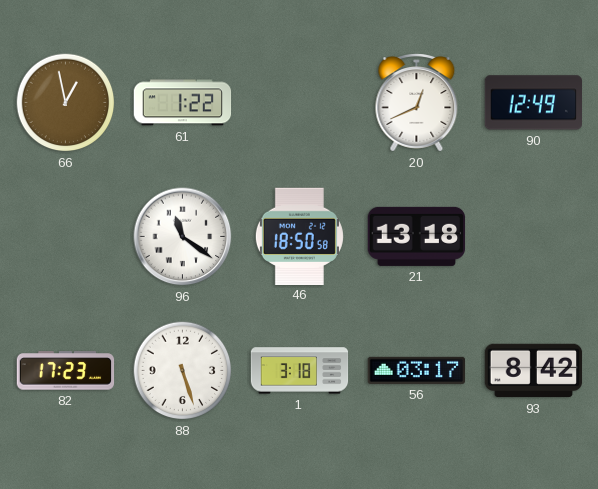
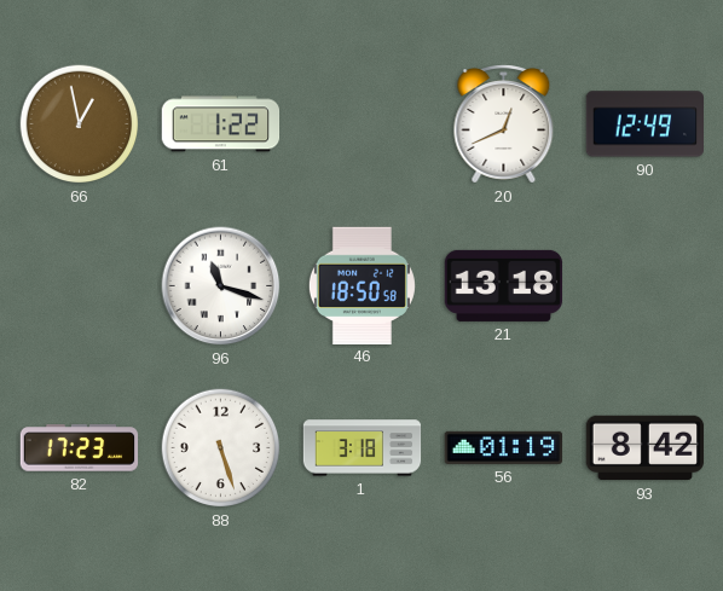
96: 11:21 -> 11:18 (221, 286)
56: 03:17 -> 01:19 (504, 447)
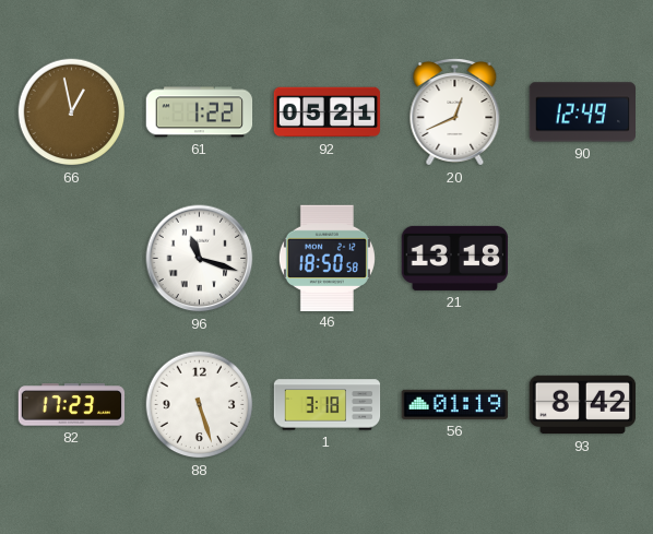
92: none -> 05:21 (328, 112)
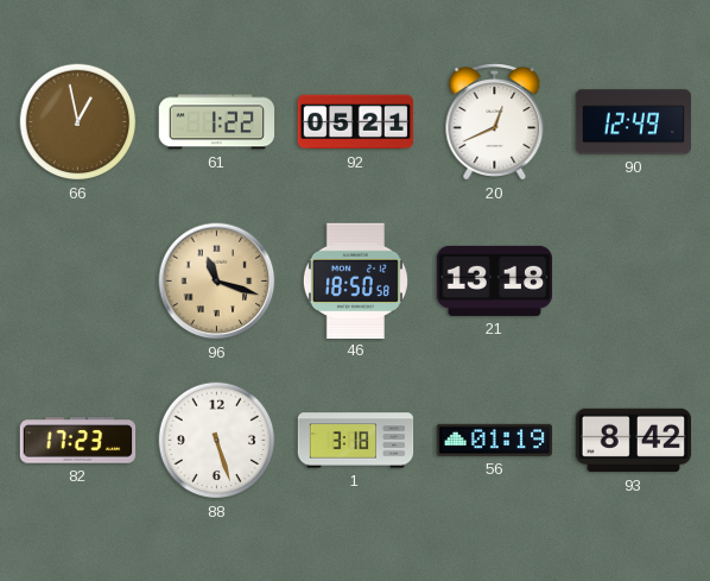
96 dial: white -> champagne (217, 282)
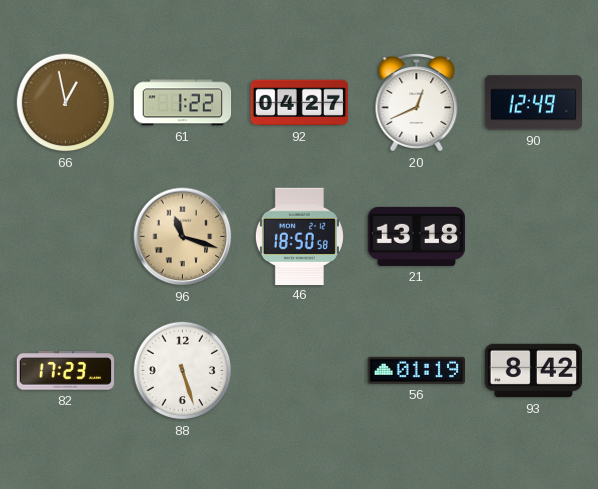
92: 05:21 -> 04:27 (300, 103)
1: 3:18 -> none (356, 441)
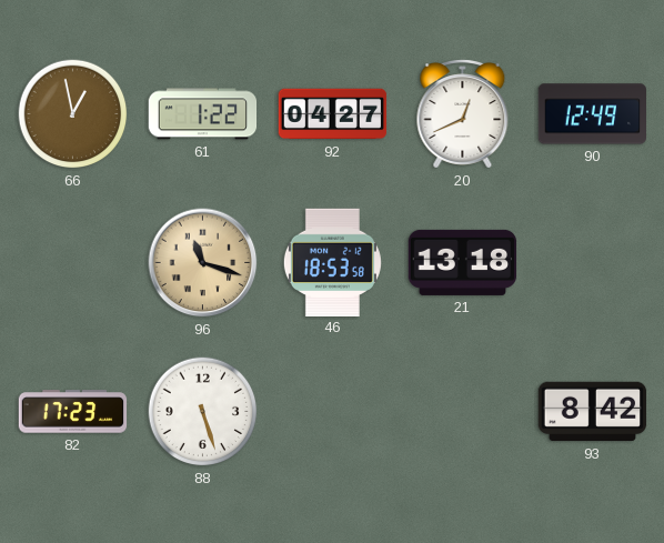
46: 18:50 -> 18:53 (332, 262)
56: 01:19 -> none (417, 370)
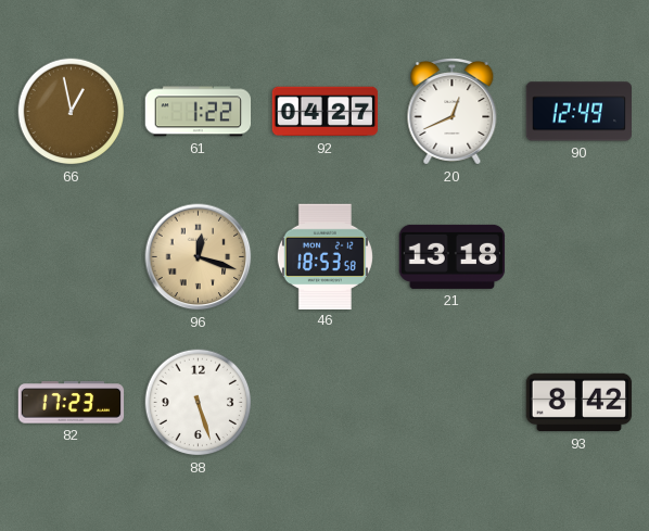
96: 11:18 -> 12:18 (199, 257)
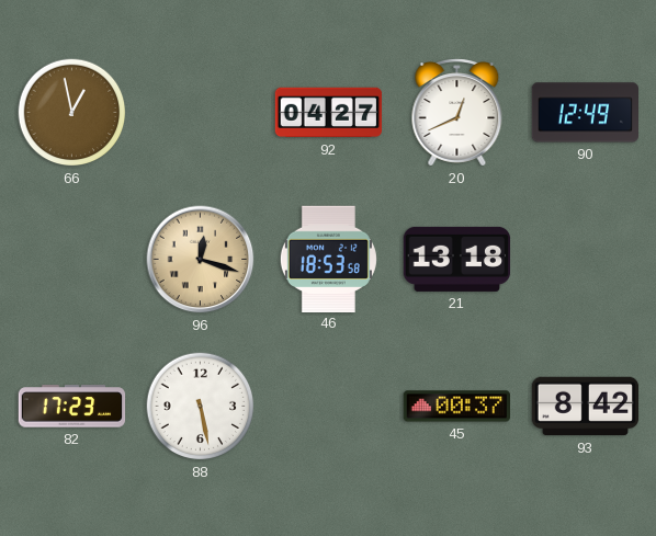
61: 1:22 -> none (199, 112)
88: 5:27 -> 5:28 (201, 407)
45: none -> 00:37 (456, 407)
